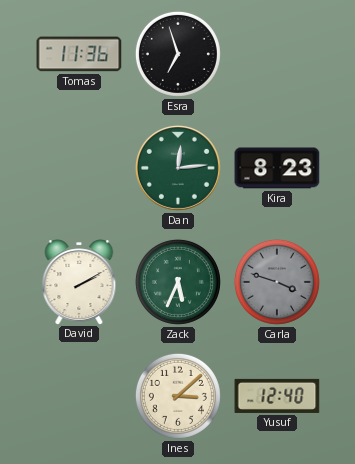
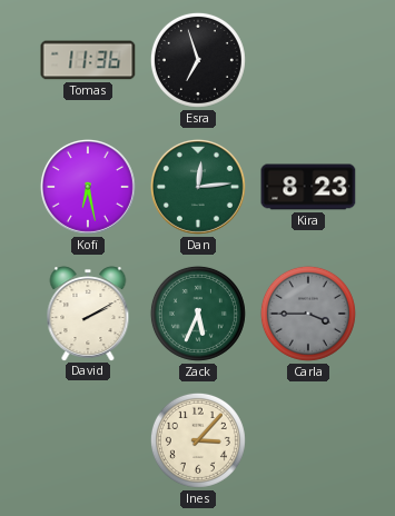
Kofi: none -> 6:28 (88, 187)
Carla: 3:48 -> 3:45 (308, 314)
Ines: 3:08 -> 3:07 (198, 440)
Yusuf: 12:40 -> none (277, 396)
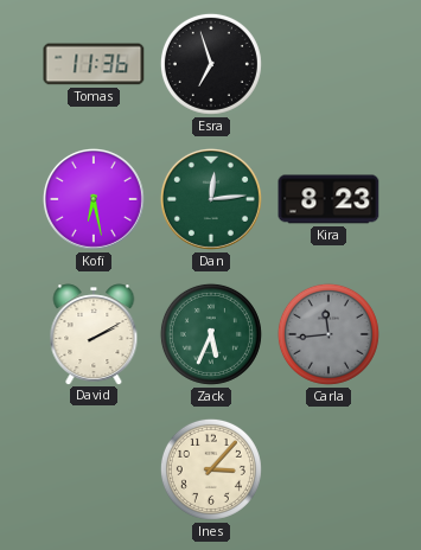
Carla: 3:45 -> 11:44 (328, 334)
